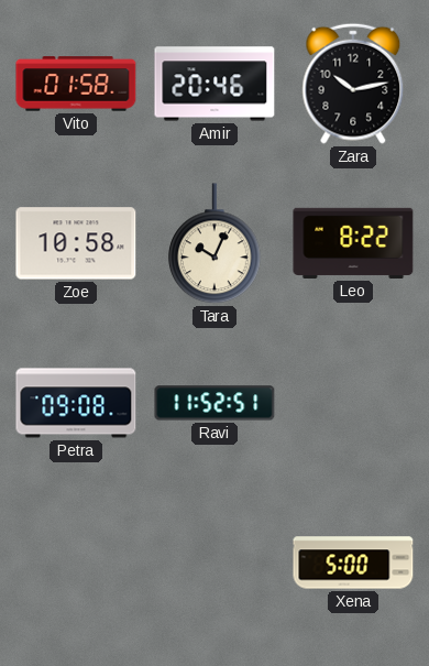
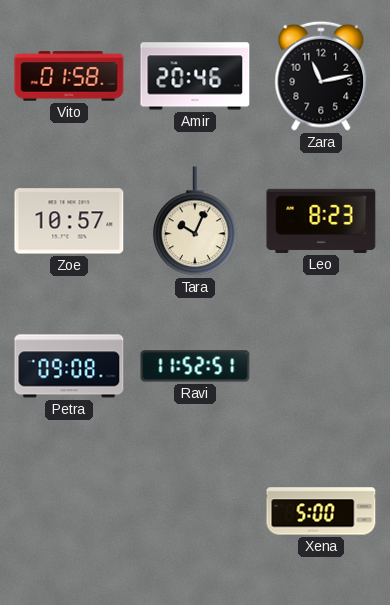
Zara: 10:13 -> 11:13 (321, 76)
Zoe: 10:58 -> 10:57 (69, 221)
Leo: 8:22 -> 8:23 (321, 221)
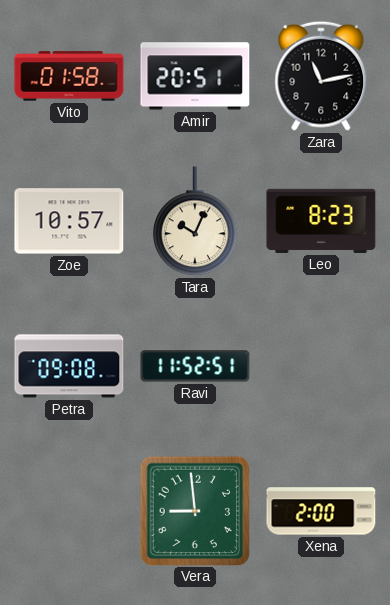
Amir: 20:46 -> 20:51 (195, 76)
Vera: none -> 8:59 (194, 510)
Xena: 5:00 -> 2:00 (321, 511)
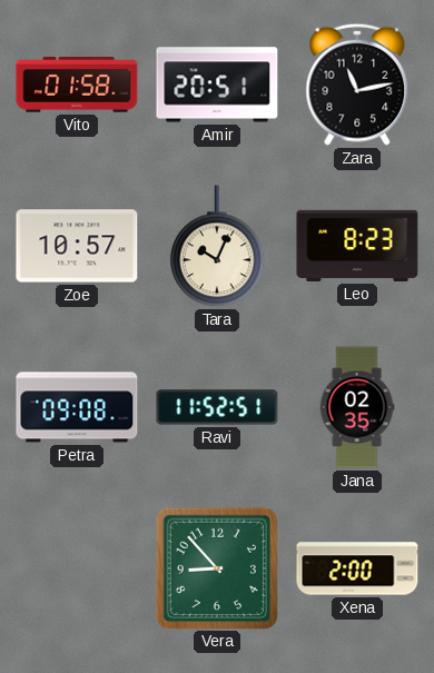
Jana: none -> 02:35 (357, 407)
Vera: 8:59 -> 8:53 (216, 567)
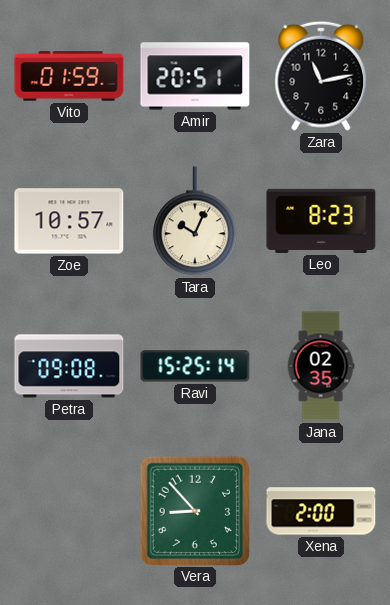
Vito: 01:58 -> 01:59 (69, 76)
Ravi: 11:52 -> 15:25 (195, 366)
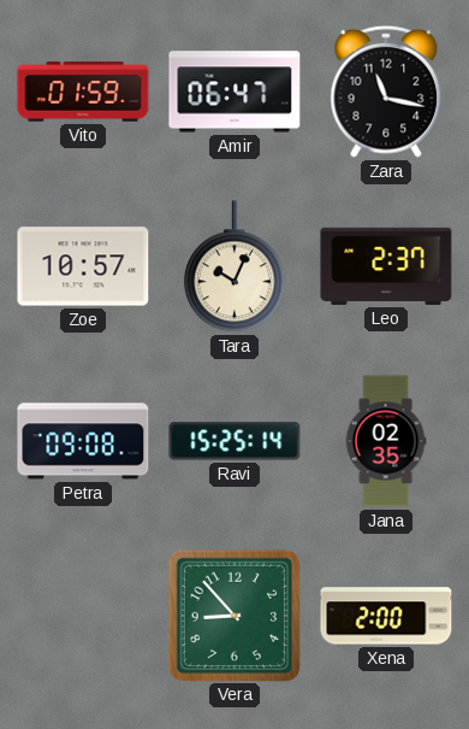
Amir: 20:51 -> 06:47 (234, 92)
Zara: 11:13 -> 11:17 (386, 92)
Leo: 8:23 -> 2:37 (386, 266)
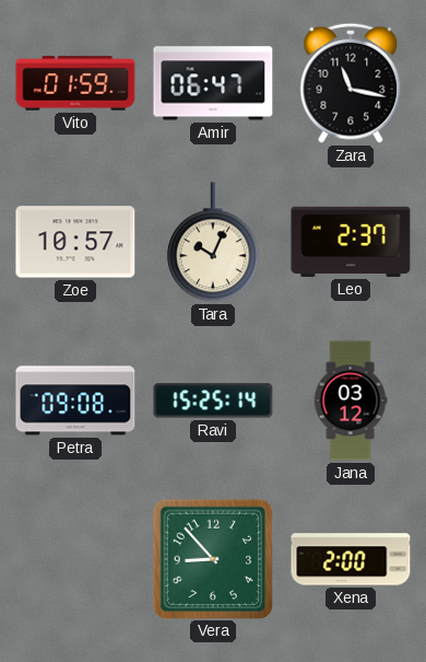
Jana: 02:35 -> 03:12 (351, 400)
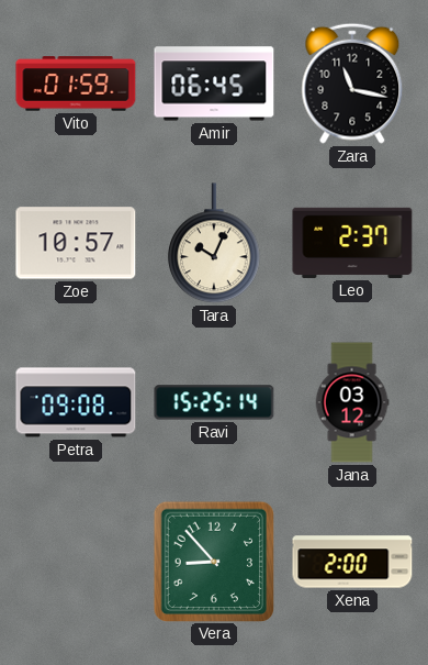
Amir: 06:47 -> 06:45 (214, 84)
